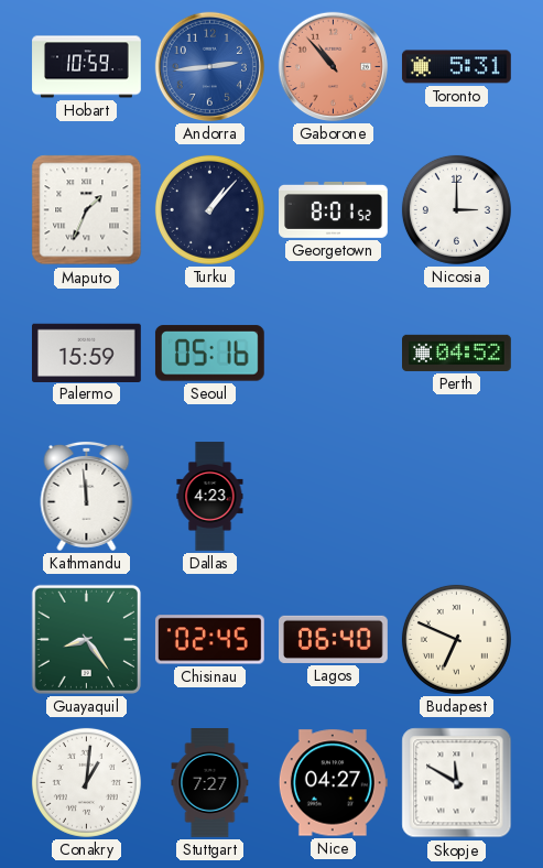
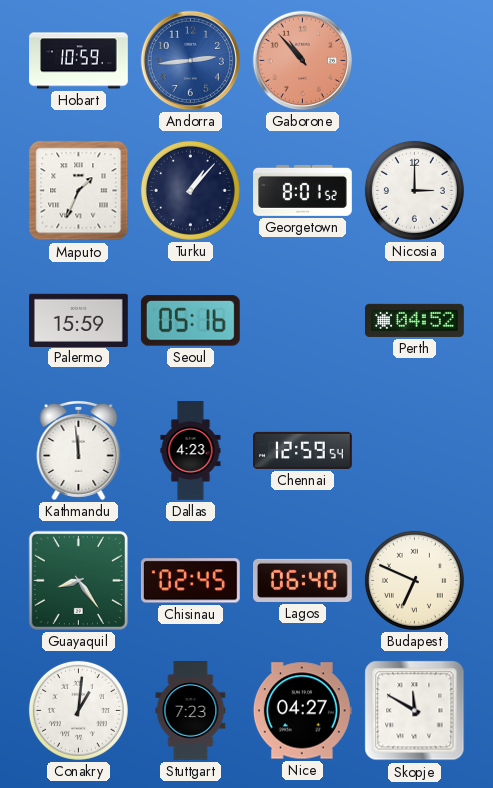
Toronto: 5:31 -> none (456, 67)
Chennai: none -> 12:59 (303, 450)
Stuttgart: 7:27 -> 7:23 (191, 711)
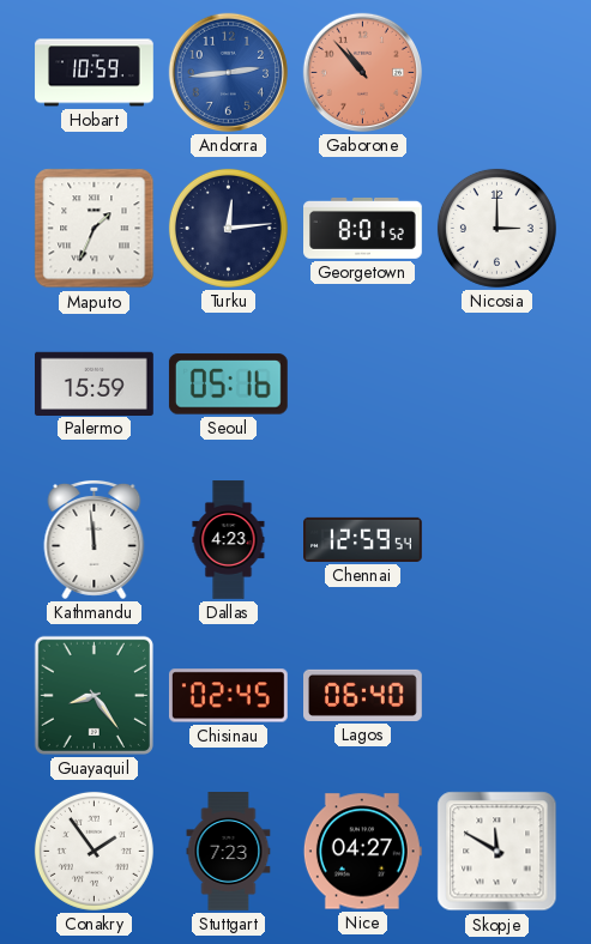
Turku: 1:07 -> 12:14 (228, 228)
Perth: 04:52 -> none (415, 320)
Budapest: 6:49 -> none (414, 580)
Conakry: 1:01 -> 1:54 (94, 851)
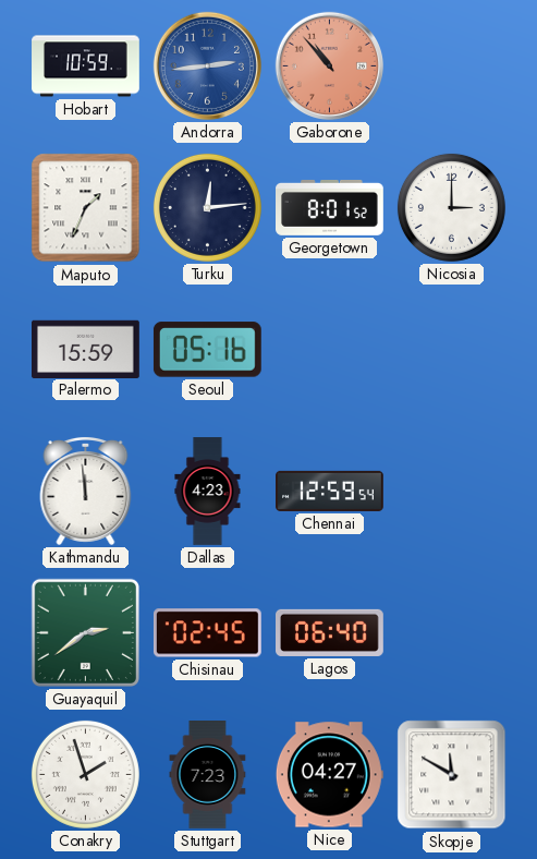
Guayaquil: 8:24 -> 2:39 (85, 632)
Conakry: 1:54 -> 1:57 (85, 774)
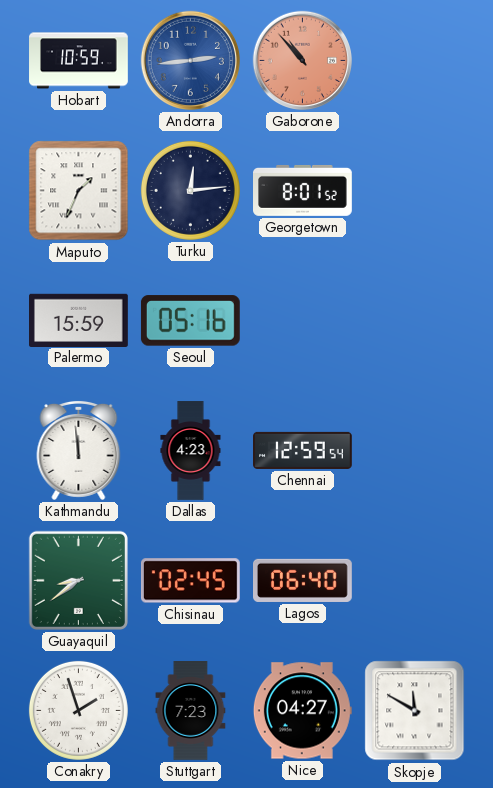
Nicosia: 3:00 -> none (451, 207)
Guayaquil: 2:39 -> 8:39 (78, 580)
